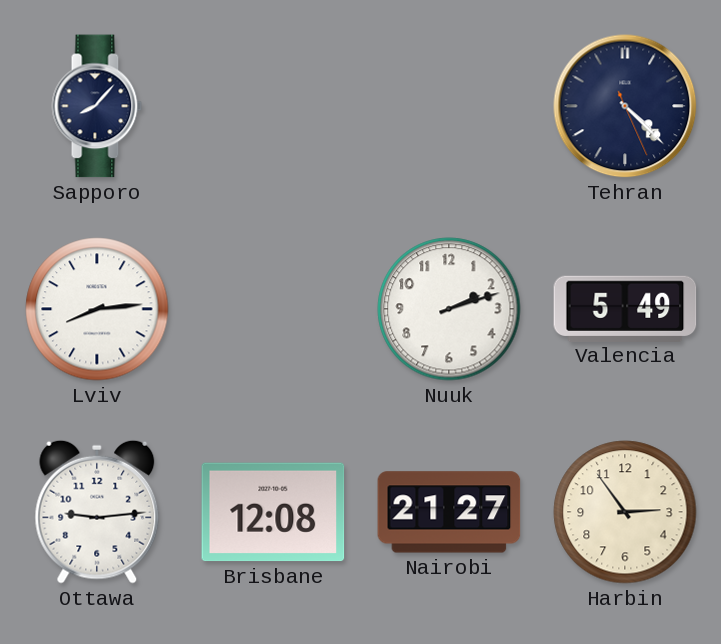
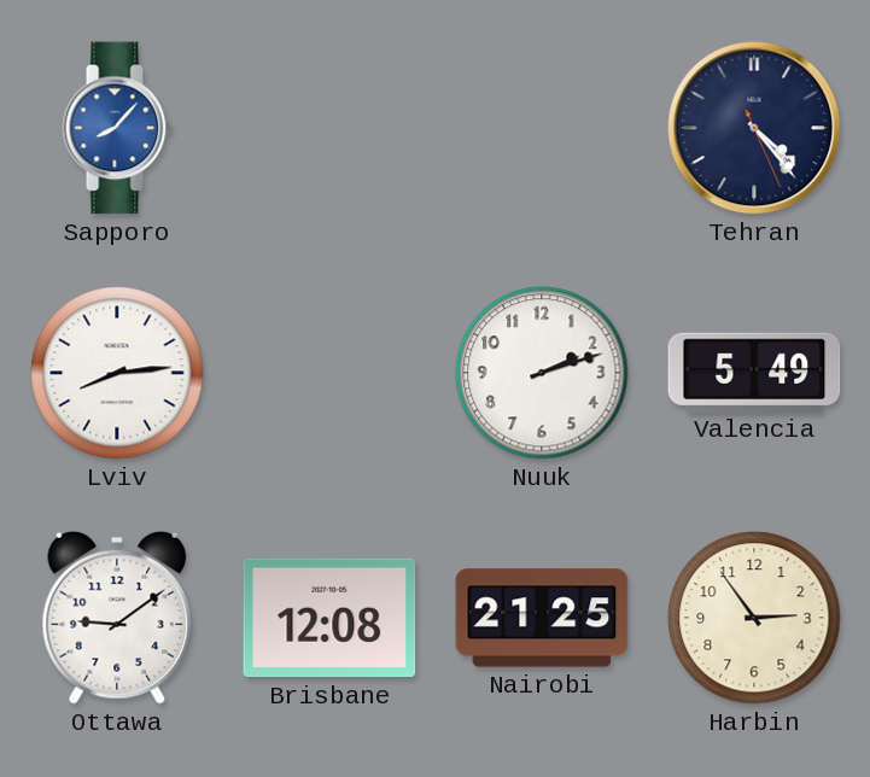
Sapporo dial: navy -> blue (117, 128)
Tehran: 4:22 -> 4:23 (754, 128)
Ottawa: 9:14 -> 9:09 (117, 618)
Nairobi: 21:27 -> 21:25 (542, 618)
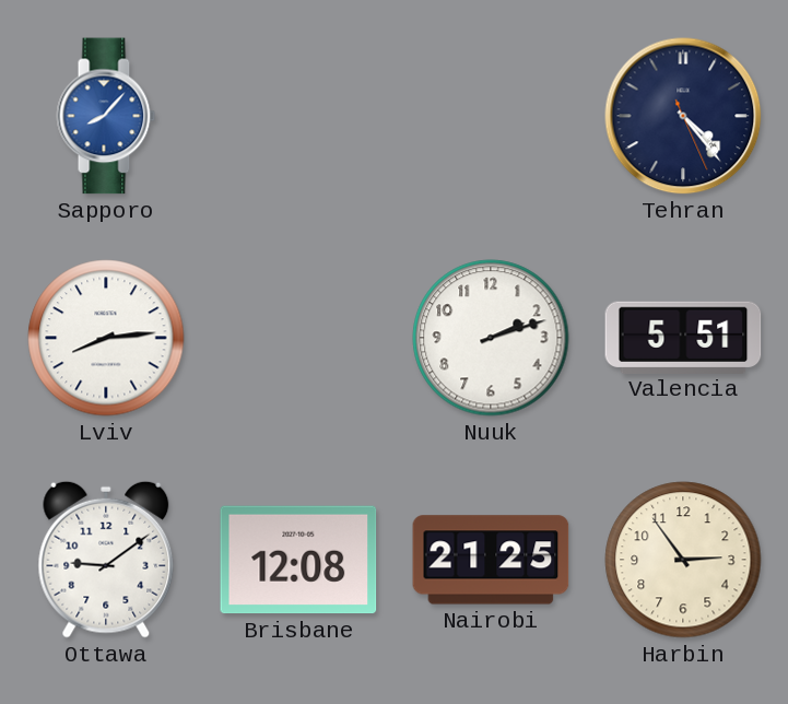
Valencia: 5:49 -> 5:51 (683, 337)
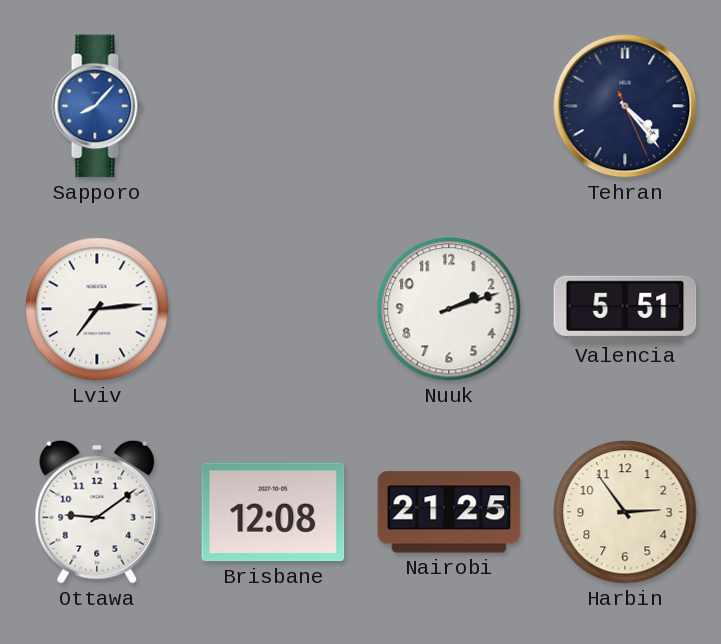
Lviv: 8:14 -> 7:14 (97, 309)
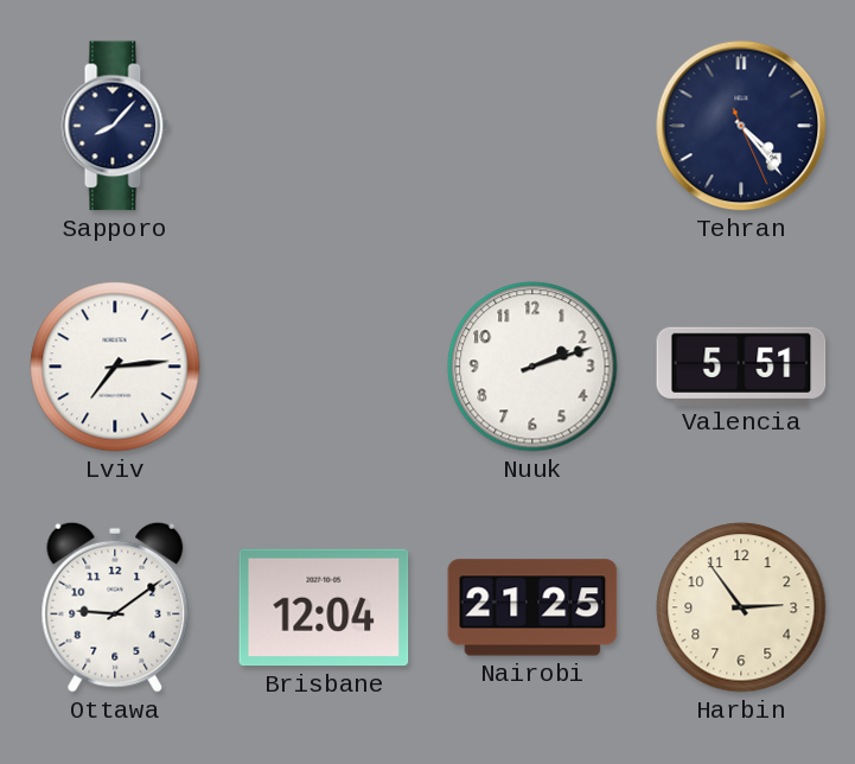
Sapporo dial: blue -> navy (115, 126)
Brisbane: 12:08 -> 12:04 (324, 607)
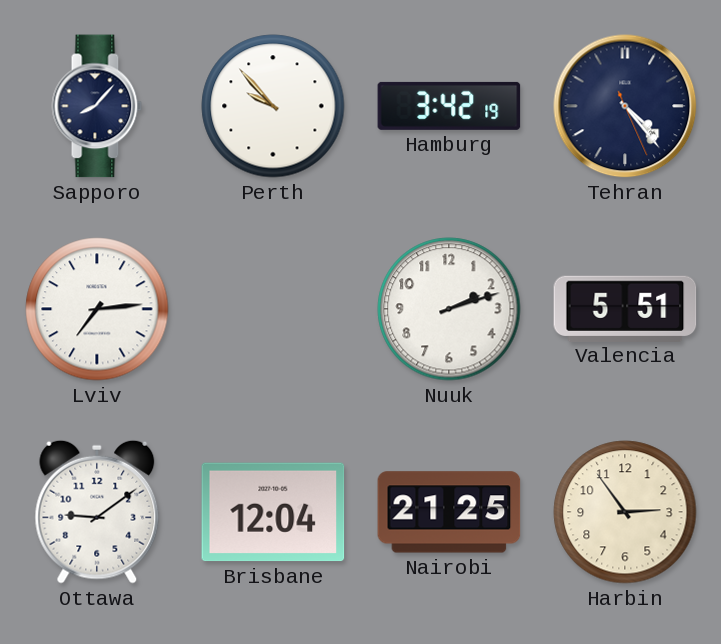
Perth: none -> 9:53 (273, 106)
Hamburg: none -> 3:42 (449, 106)
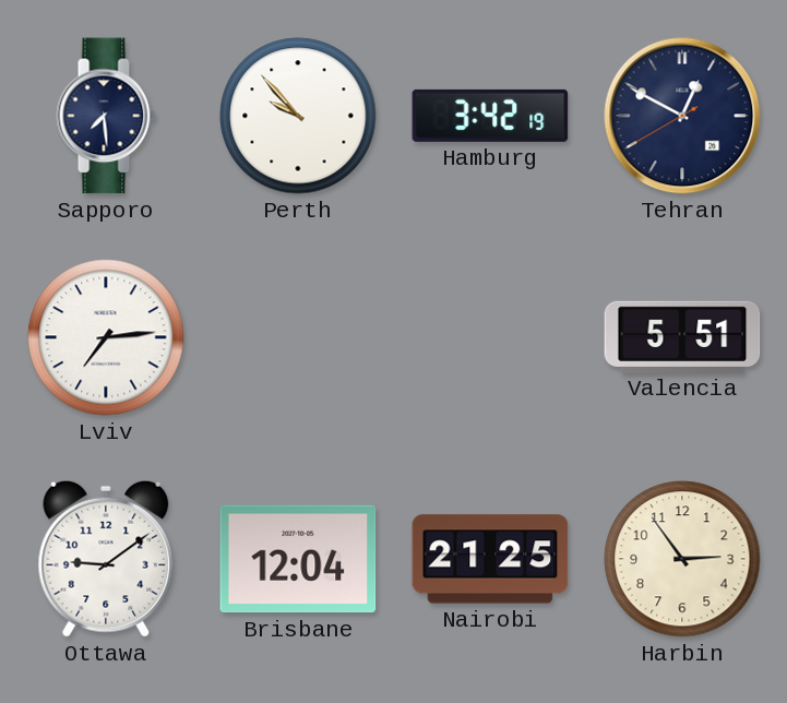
Sapporo: 8:07 -> 7:29 (106, 116)
Tehran: 4:23 -> 12:49 (682, 116)
Nuuk: 2:12 -> none (449, 309)
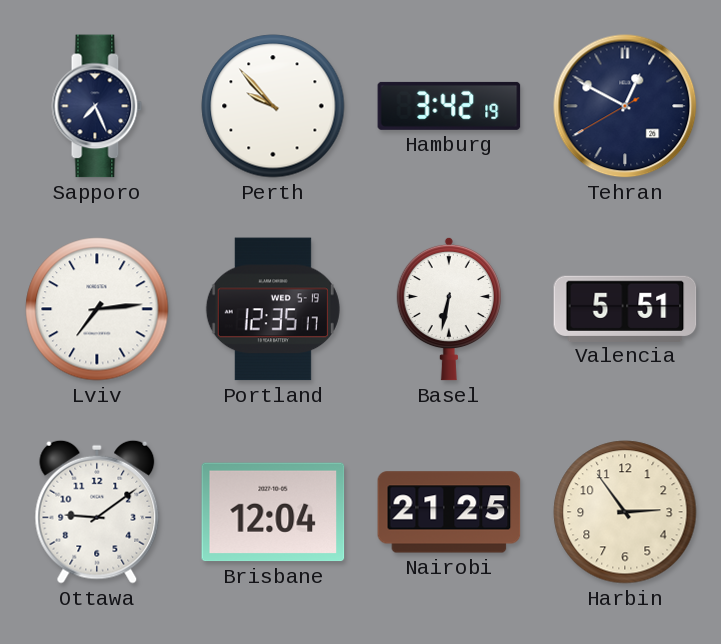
Sapporo: 7:29 -> 7:26 (97, 106)
Portland: none -> 12:35 (273, 309)
Basel: none -> 6:32 (449, 309)
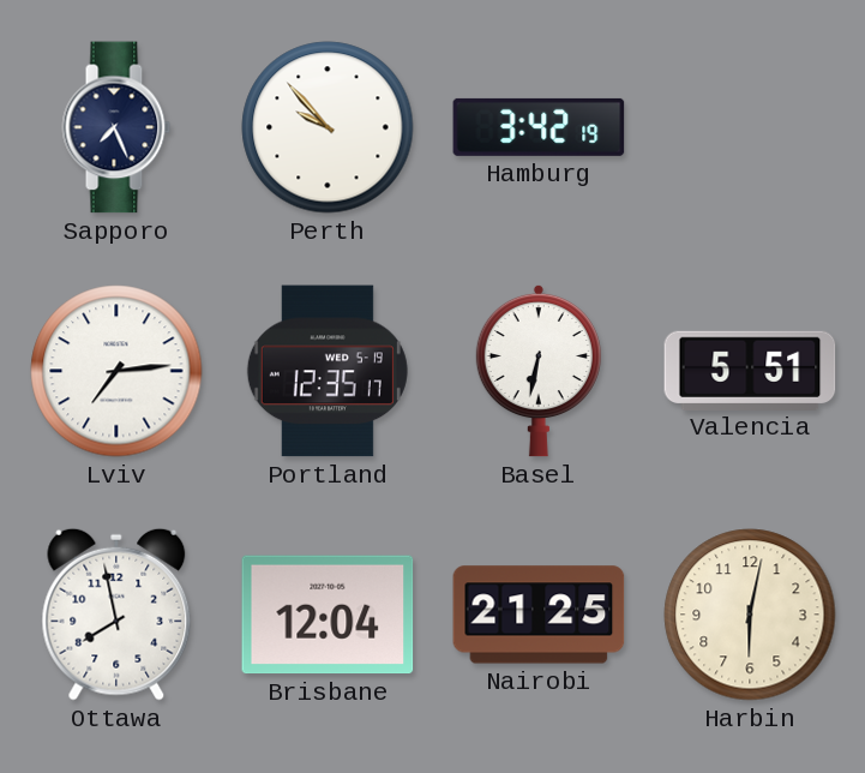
Tehran: 12:49 -> none (625, 106)
Ottawa: 9:09 -> 7:58 (116, 615)
Harbin: 2:54 -> 6:02 (750, 615)
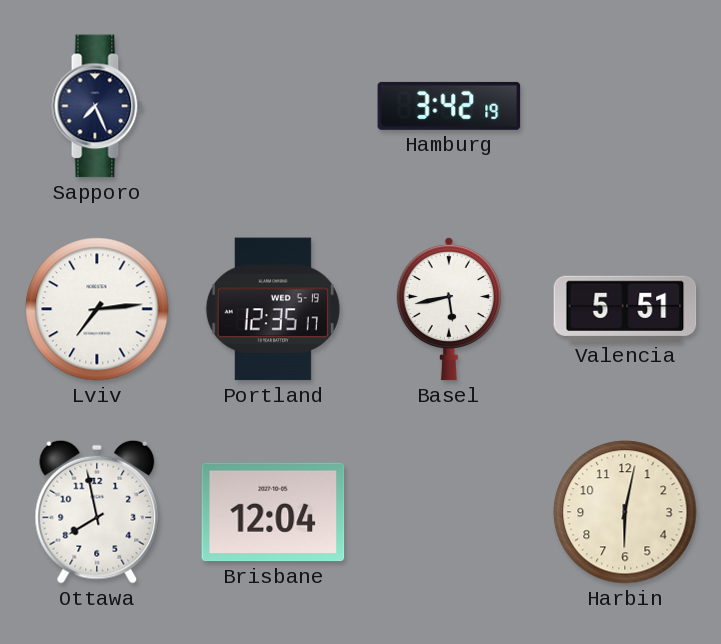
Perth: 9:53 -> none (328, 127)
Basel: 6:32 -> 5:43 (449, 309)
Nairobi: 21:25 -> none (539, 615)
